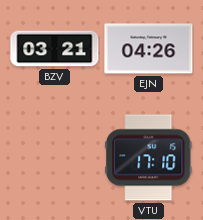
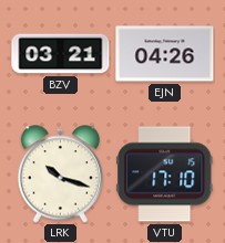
LRK: none -> 10:18 (60, 175)
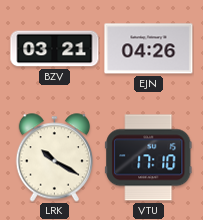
LRK: 10:18 -> 10:20 (54, 158)
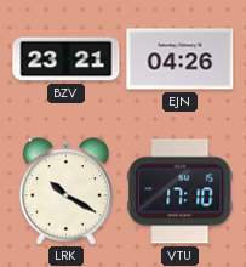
BZV: 03:21 -> 23:21 (67, 59)
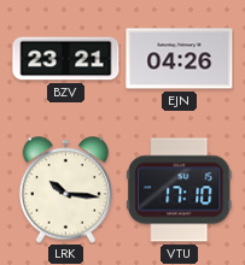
LRK: 10:20 -> 10:16 (65, 190)
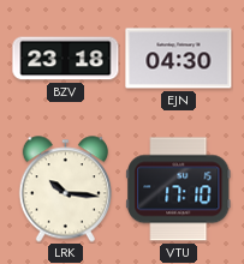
BZV: 23:21 -> 23:18 (66, 59)
EJN: 04:26 -> 04:30 (179, 59)
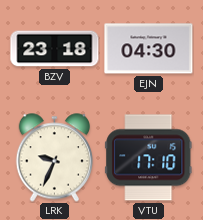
LRK: 10:16 -> 9:34 (54, 158)
